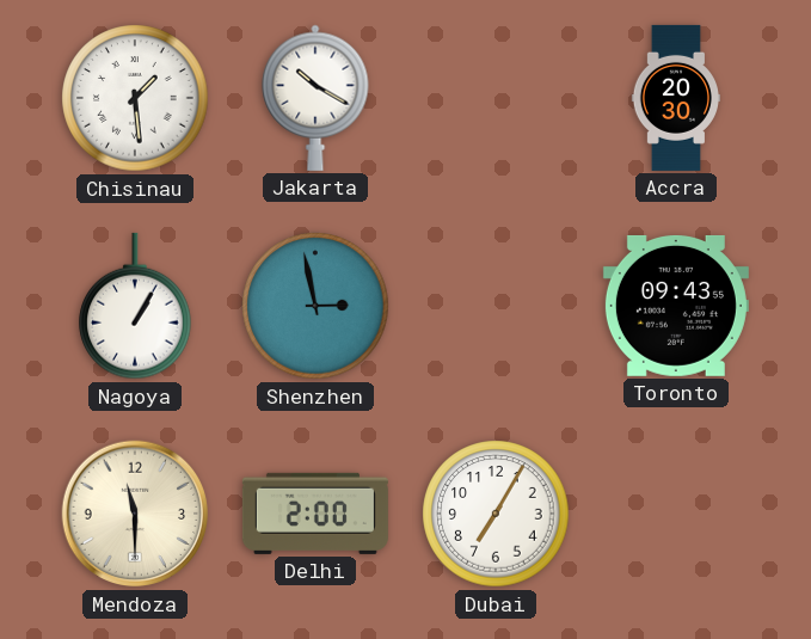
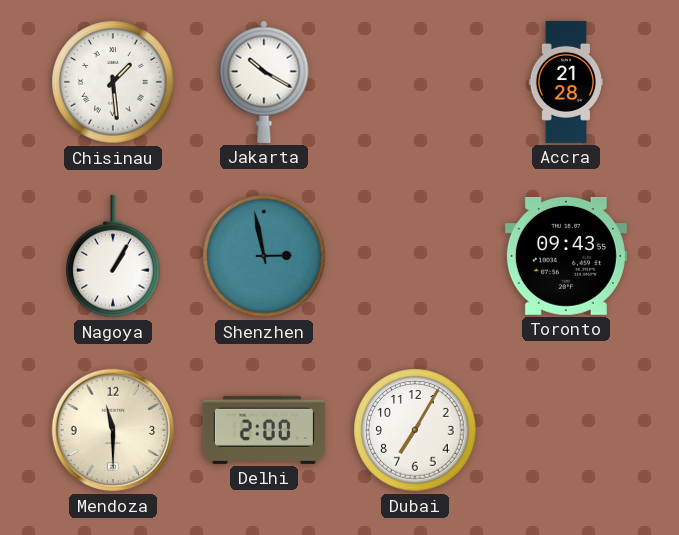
Accra: 20:30 -> 21:28 (565, 82)
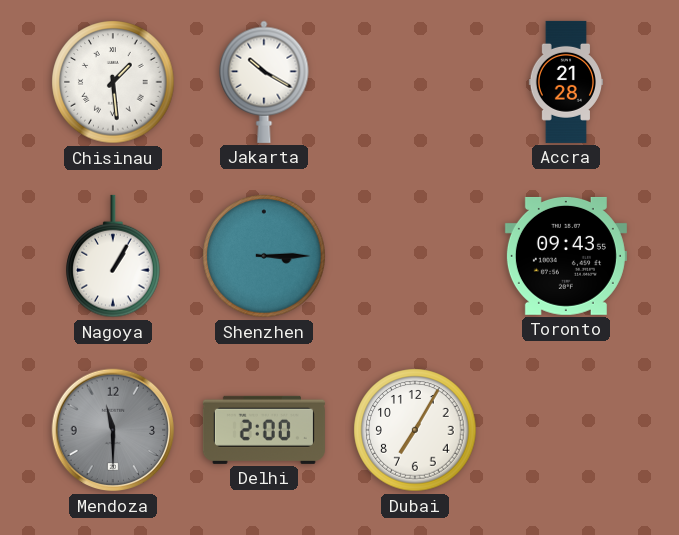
Shenzhen: 2:58 -> 3:15 (264, 256)
Mendoza dial: cream -> grey (113, 430)
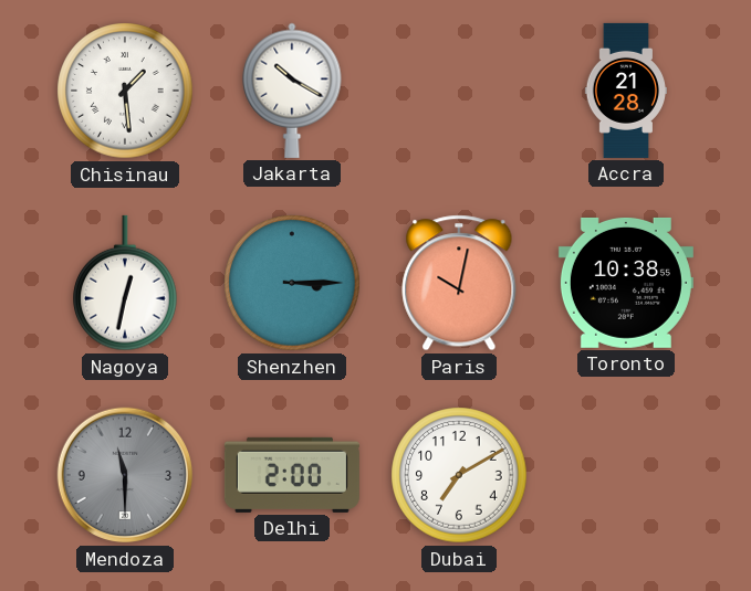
Nagoya: 1:05 -> 12:32 (125, 283)
Paris: none -> 10:02 (459, 283)
Toronto: 09:43 -> 10:38 (626, 283)
Dubai: 7:05 -> 7:10 (459, 475)
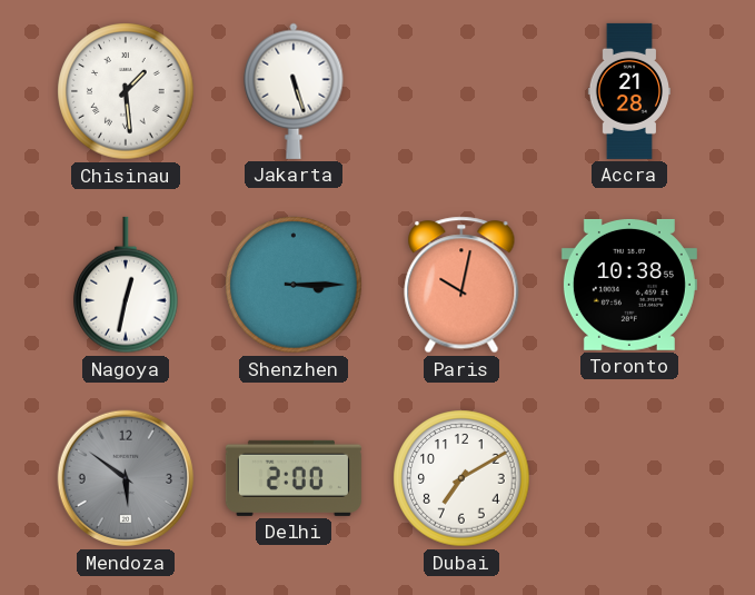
Jakarta: 10:20 -> 5:27 (294, 91)
Mendoza: 11:30 -> 5:51 (126, 478)
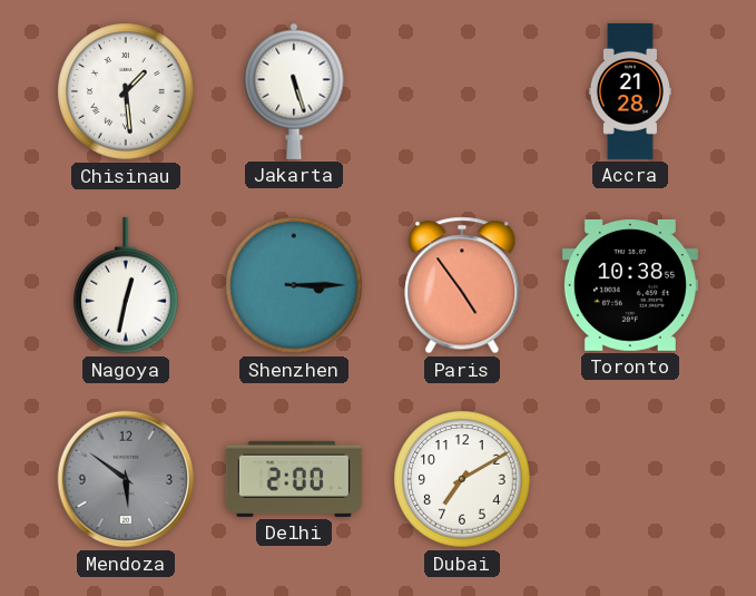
Paris: 10:02 -> 4:54 (462, 285)
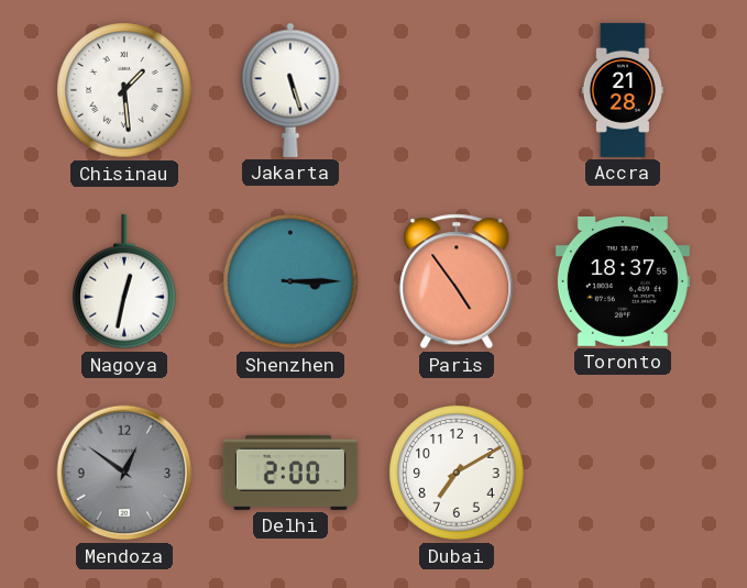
Toronto: 10:38 -> 18:37 (623, 281)
Mendoza: 5:51 -> 12:51 (124, 473)
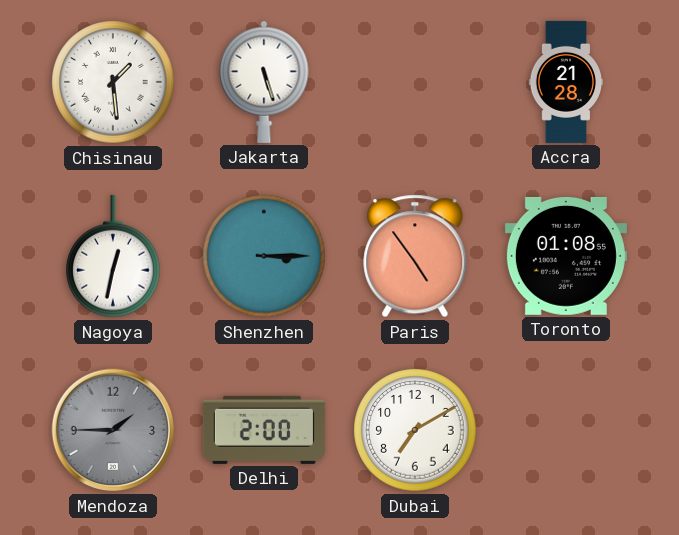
Toronto: 18:37 -> 01:08 (566, 256)
Mendoza: 12:51 -> 1:45 (113, 430)
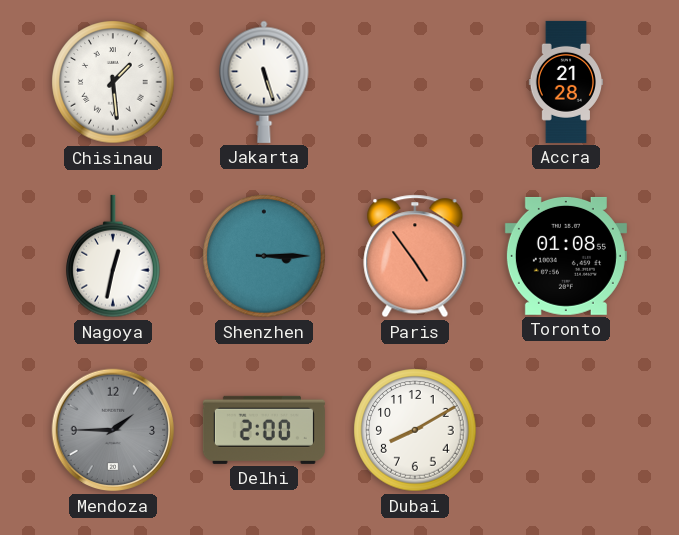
Dubai: 7:10 -> 8:10 (415, 430)
